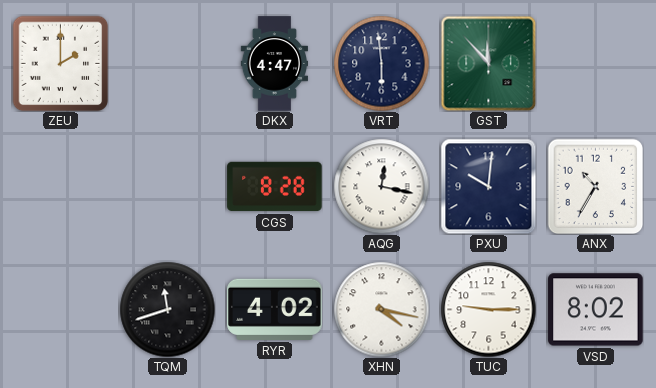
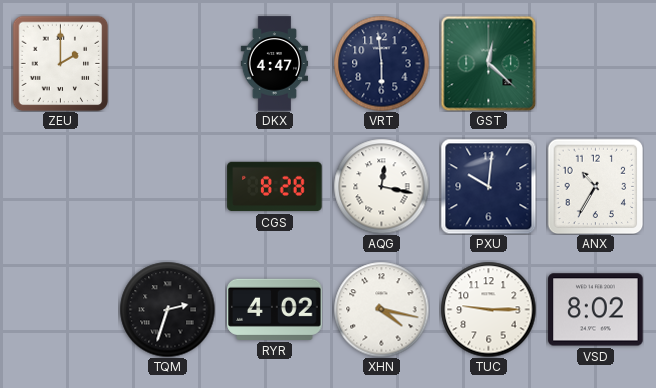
GST: 11:53 -> 12:22 (488, 63)
TQM: 11:42 -> 2:33 (167, 309)
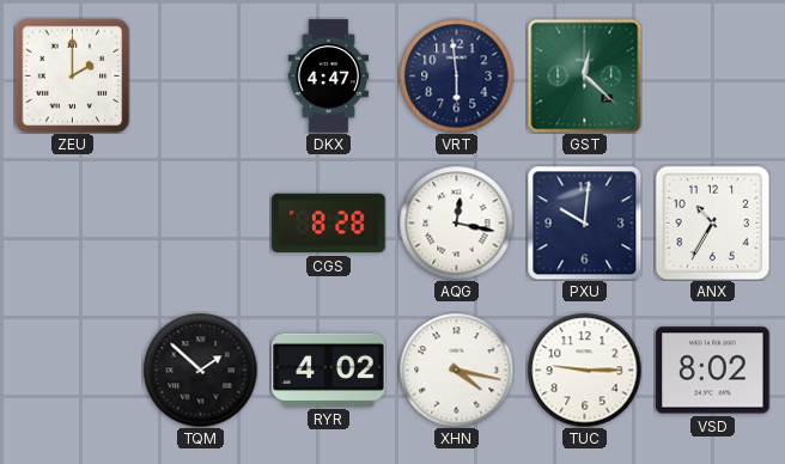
TQM: 2:33 -> 1:52 (200, 370)
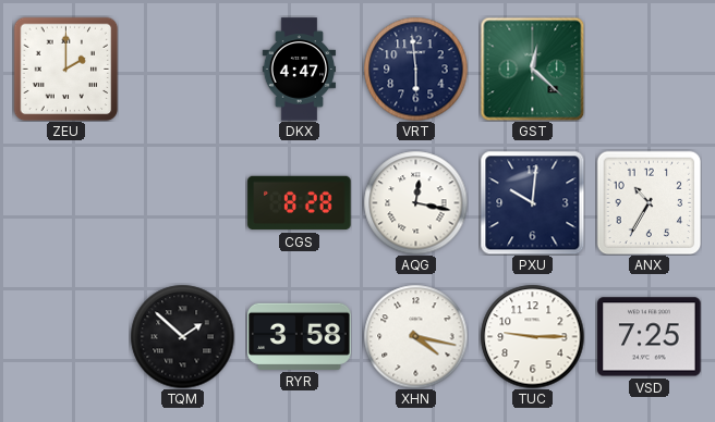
RYR: 4:02 -> 3:58 (300, 336)
VSD: 8:02 -> 7:25 (650, 337)
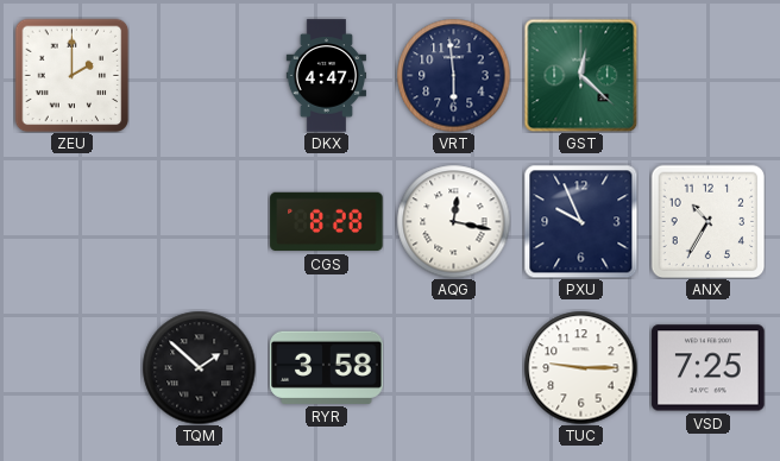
PXU: 10:01 -> 9:56 (580, 221)
XHN: 4:17 -> none (415, 336)
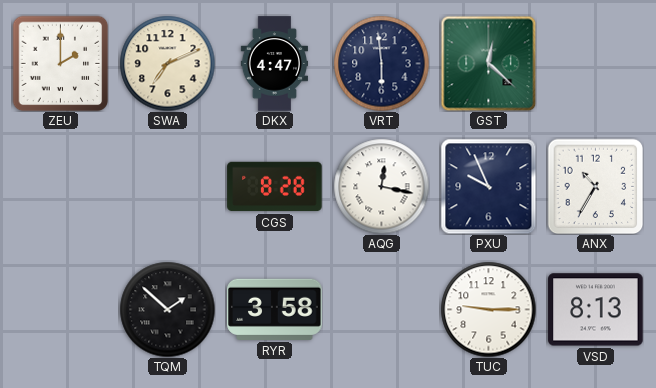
SWA: none -> 7:11 (167, 63)
VSD: 7:25 -> 8:13 (596, 310)
